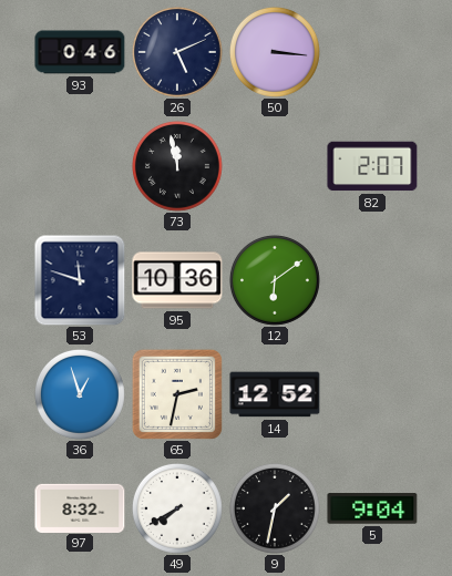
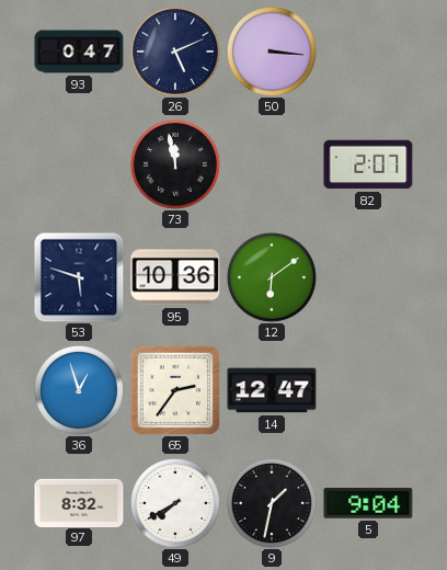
93: 0:46 -> 0:47 (79, 52)
53: 11:48 -> 5:48 (79, 277)
65: 2:32 -> 2:36 (175, 390)
14: 12:52 -> 12:47 (272, 390)
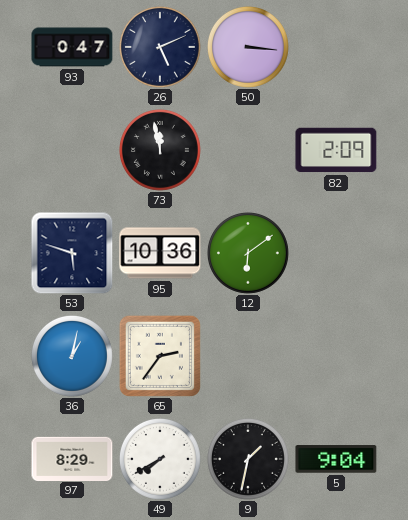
82: 2:07 -> 2:09 (336, 150)
36: 12:57 -> 1:02 (72, 356)
14: 12:47 -> none (272, 390)
97: 8:32 -> 8:29 (72, 458)
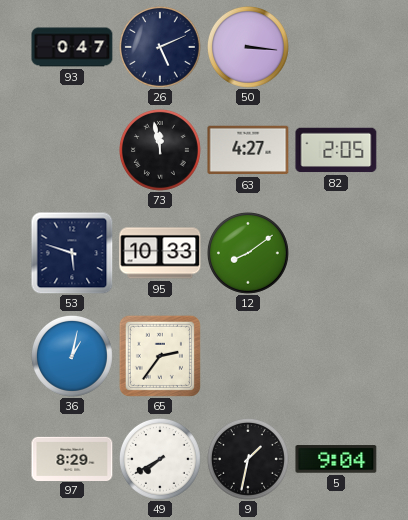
63: none -> 4:27 (248, 150)
82: 2:09 -> 2:05 (336, 150)
95: 10:36 -> 10:33 (160, 253)
12: 6:09 -> 8:09 (248, 253)
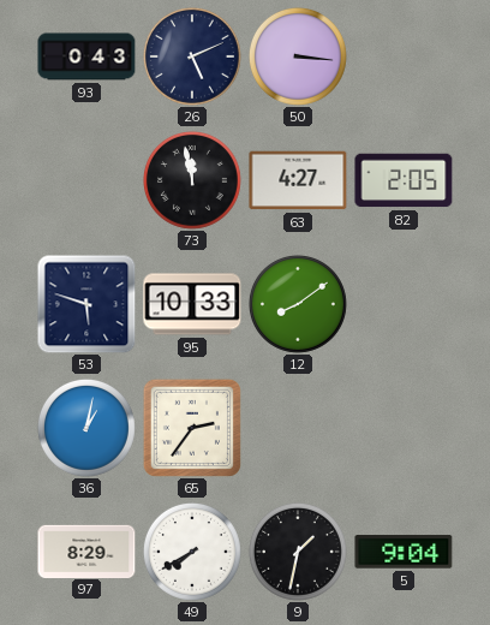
93: 0:47 -> 0:43 (86, 56)
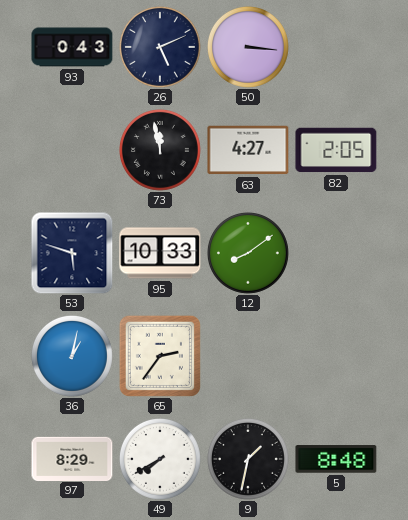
5: 9:04 -> 8:48 (336, 459)
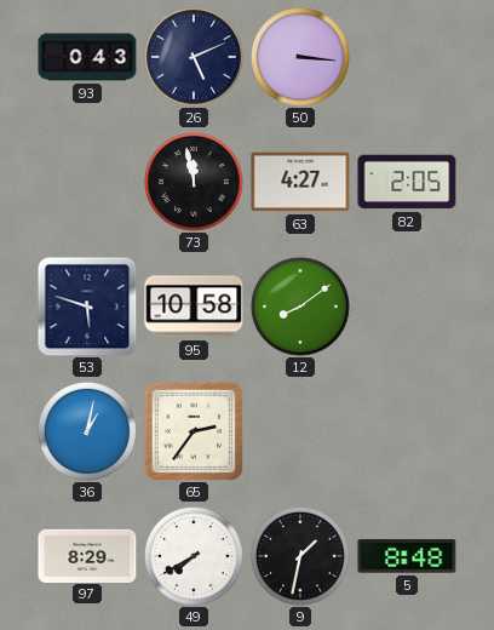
95: 10:33 -> 10:58 (194, 307)
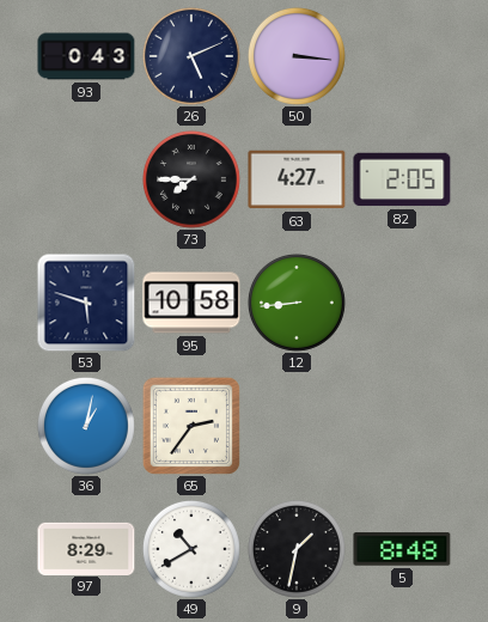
73: 11:58 -> 7:45 (191, 179)
12: 8:09 -> 8:44 (297, 303)
49: 7:40 -> 10:40 (191, 549)
